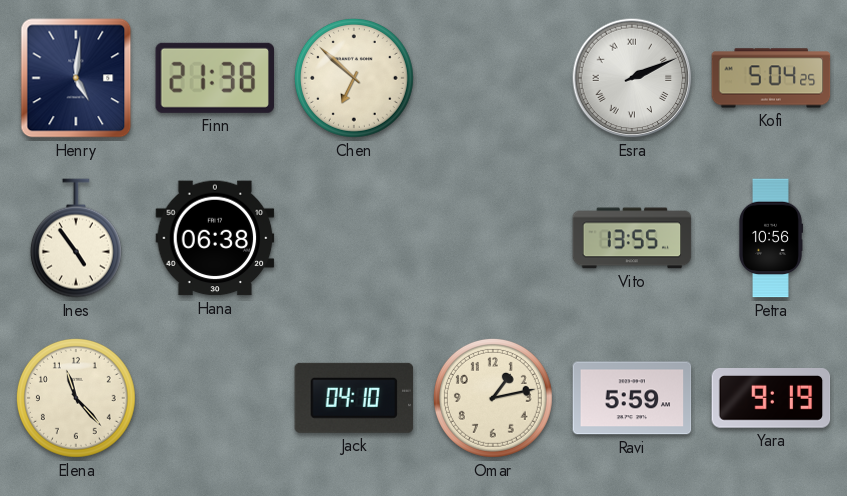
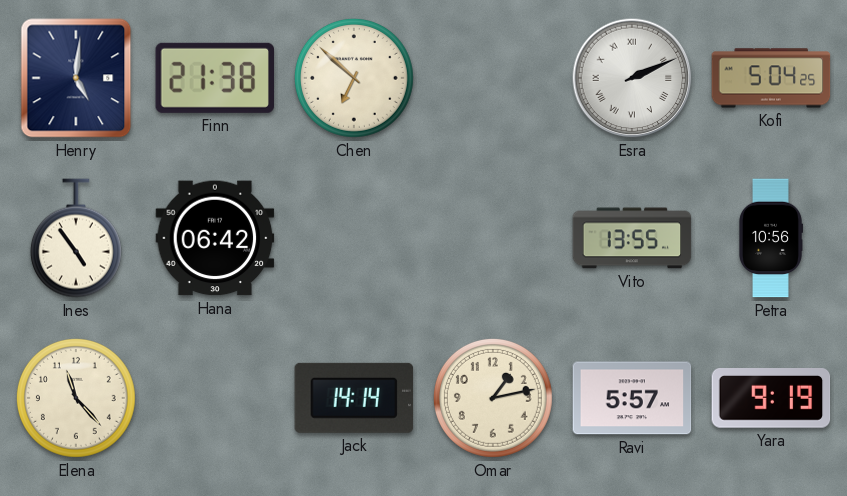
Hana: 06:38 -> 06:42 (215, 238)
Jack: 04:10 -> 14:14 (354, 398)
Ravi: 5:59 -> 5:57 (632, 398)
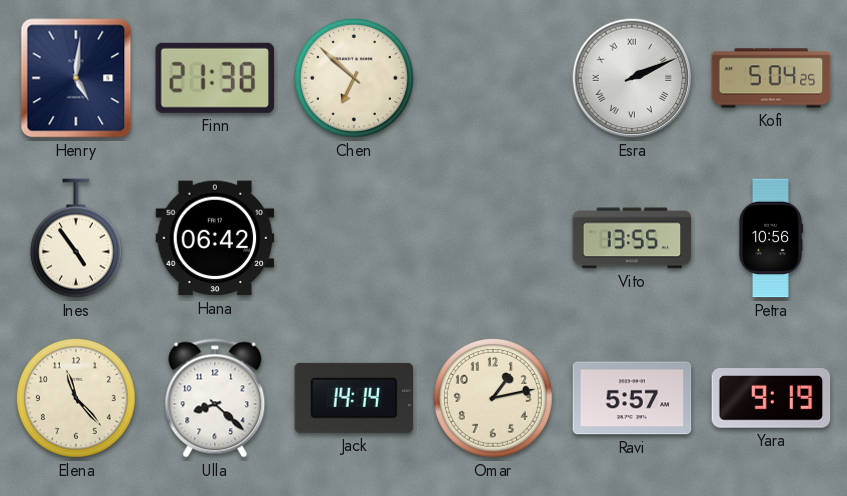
Ulla: none -> 8:22 (215, 398)
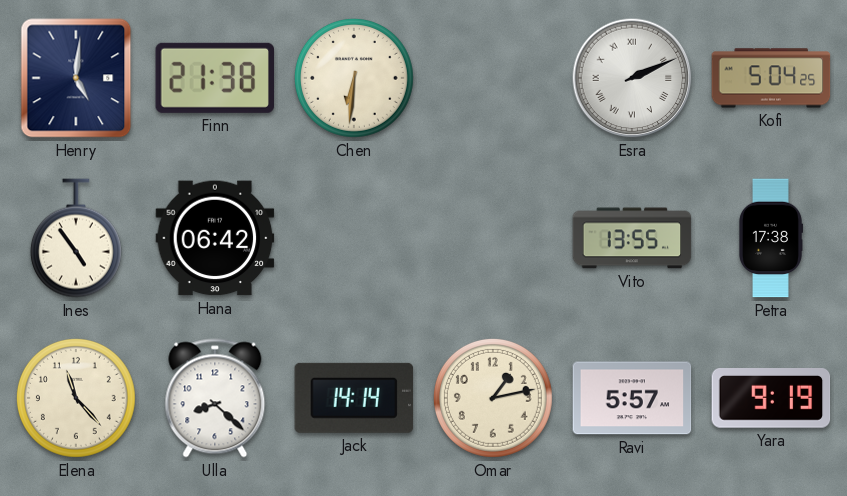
Chen: 6:52 -> 6:31 (354, 78)
Petra: 10:56 -> 17:38 (770, 238)
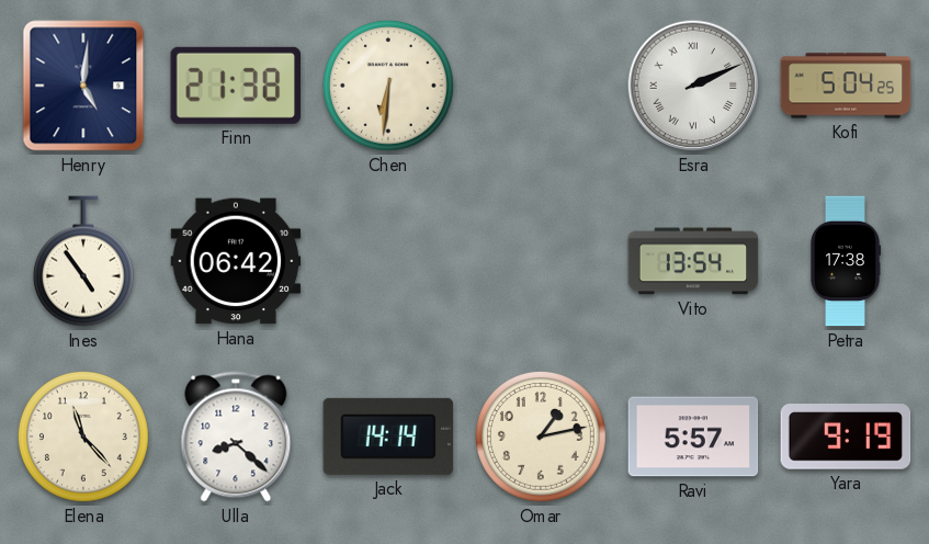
Vito: 13:55 -> 13:54 (693, 261)
